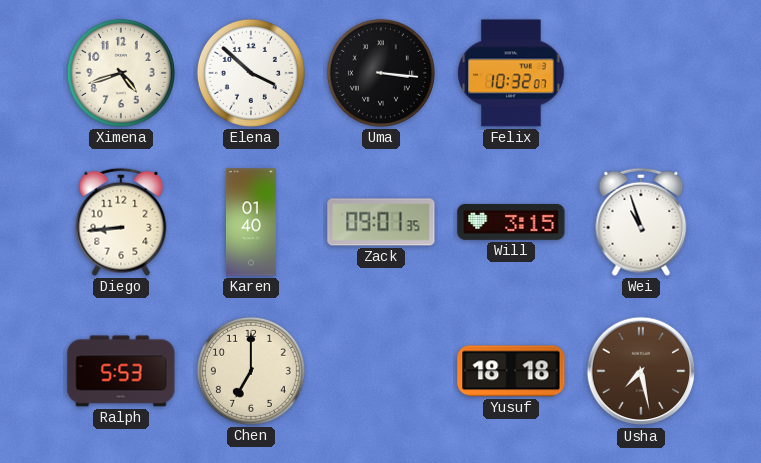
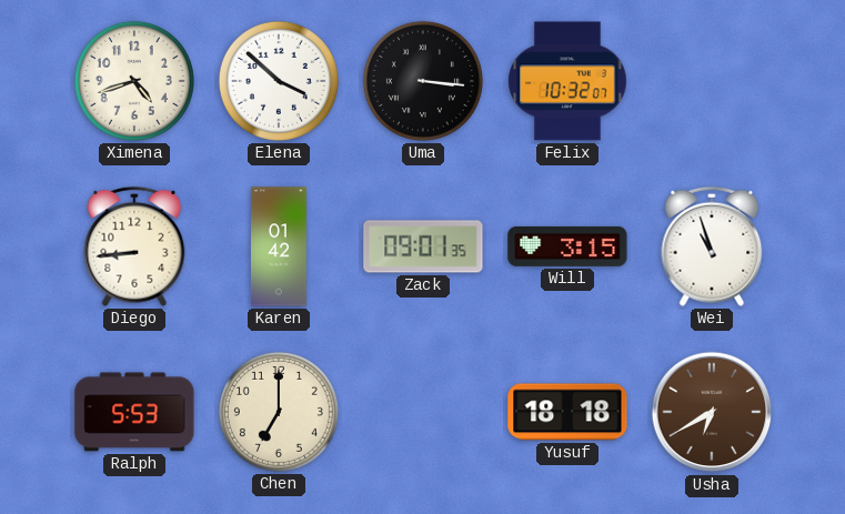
Karen: 01:40 -> 01:42 (279, 246)
Usha: 7:28 -> 6:40 (712, 412)
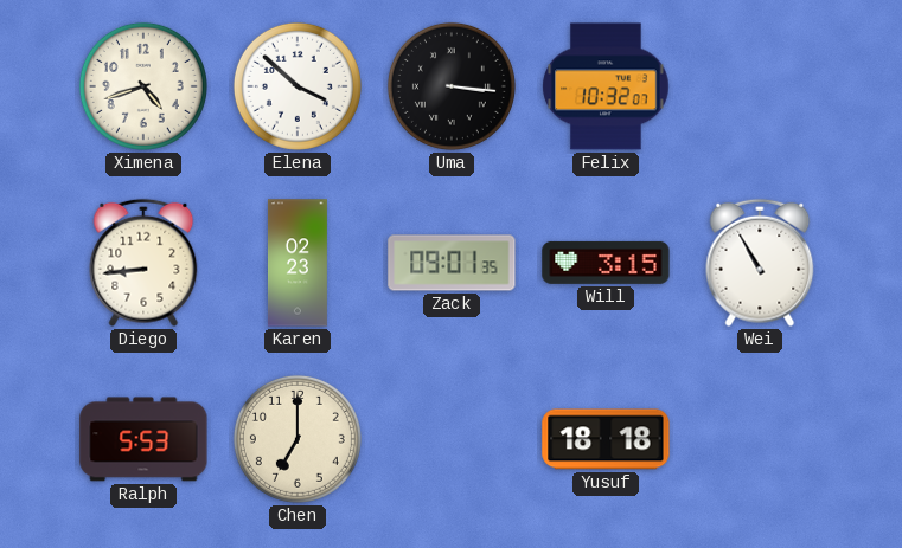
Karen: 01:42 -> 02:23 (298, 263)
Wei: 10:57 -> 10:55 (760, 263)
Usha: 6:40 -> none (712, 412)
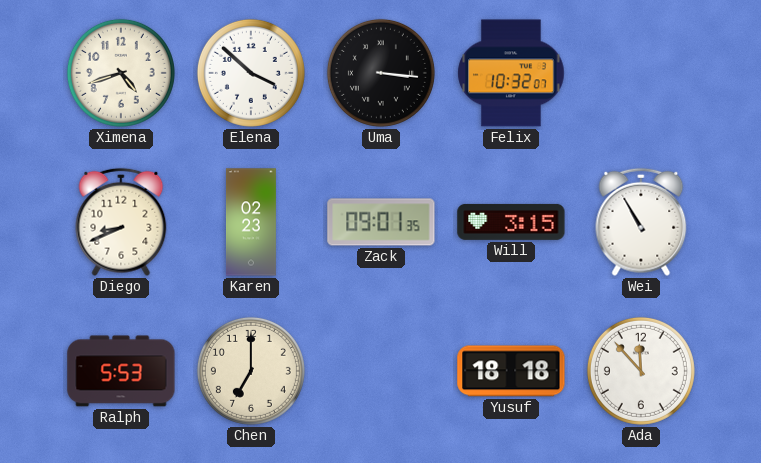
Diego: 8:44 -> 8:41 (121, 222)
Ada: none -> 11:53 (641, 371)
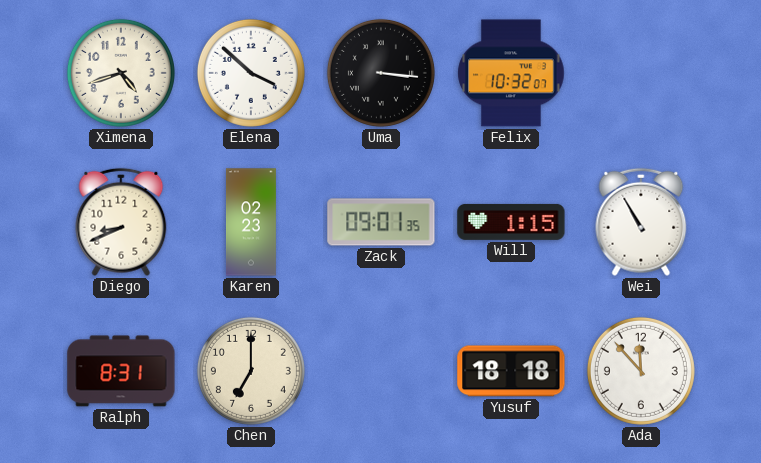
Will: 3:15 -> 1:15 (511, 222)
Ralph: 5:53 -> 8:31 (121, 371)
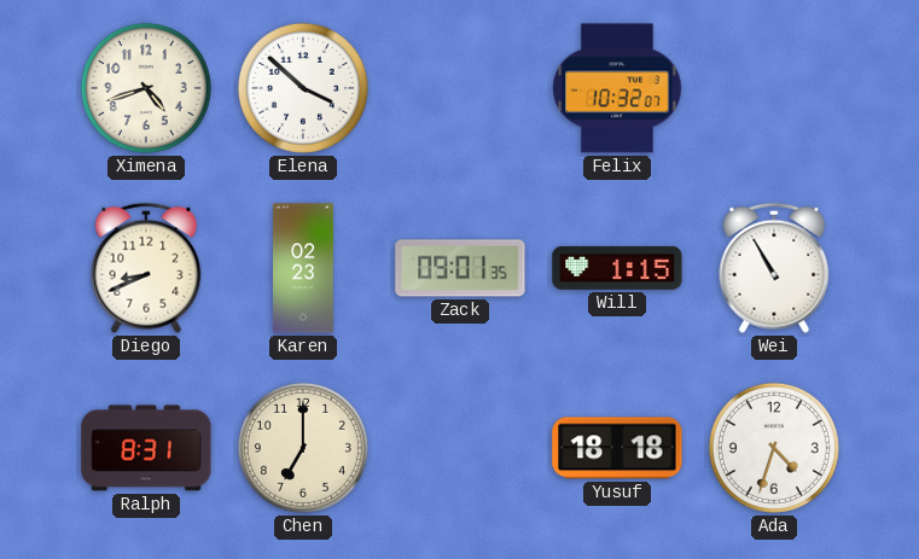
Uma: 3:16 -> none (381, 73)
Ada: 11:53 -> 4:33 (774, 448)
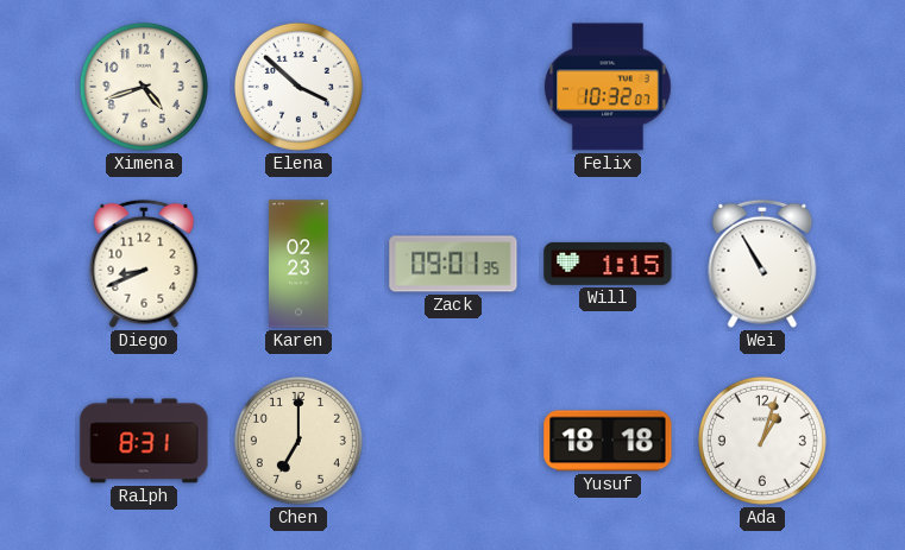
Ada: 4:33 -> 1:03 (762, 441)
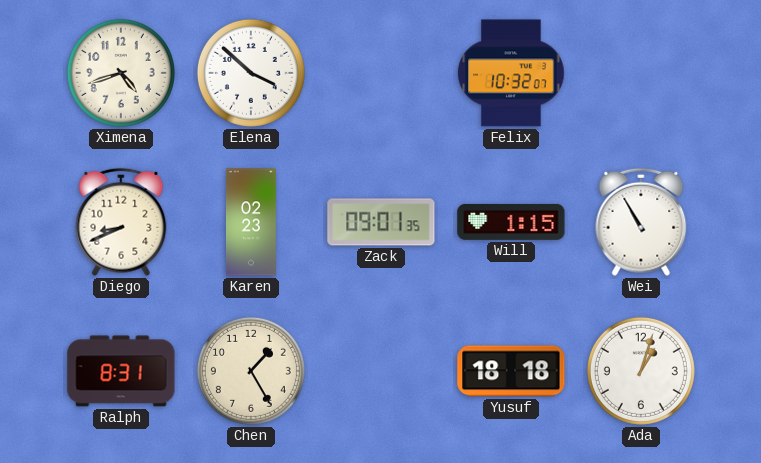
Chen: 7:00 -> 1:25 (251, 371)
